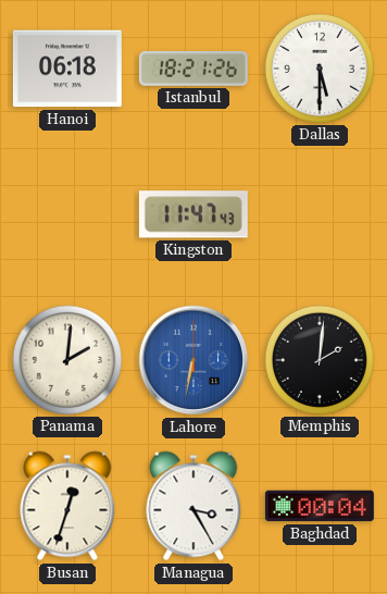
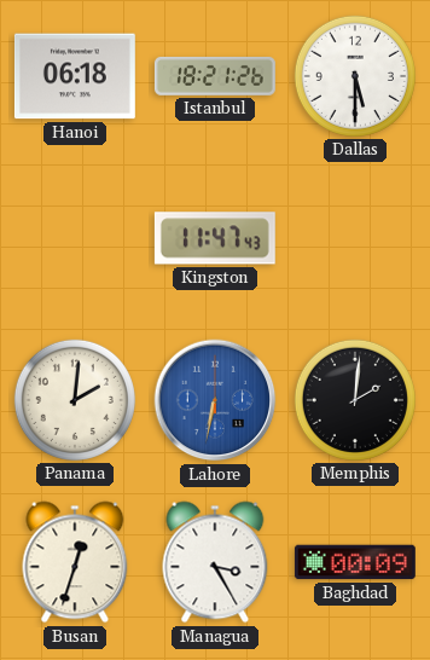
Baghdad: 00:04 -> 00:09 (355, 562)
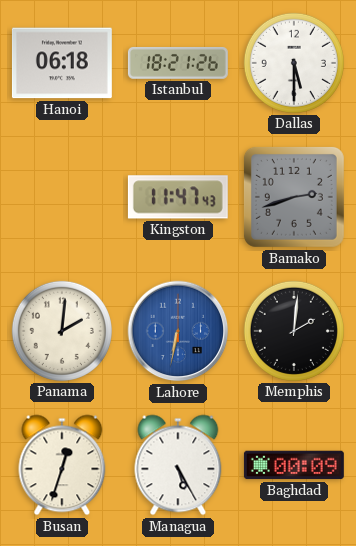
Bamako: none -> 2:42 (294, 197)
Managua: 3:25 -> 5:25 (178, 465)
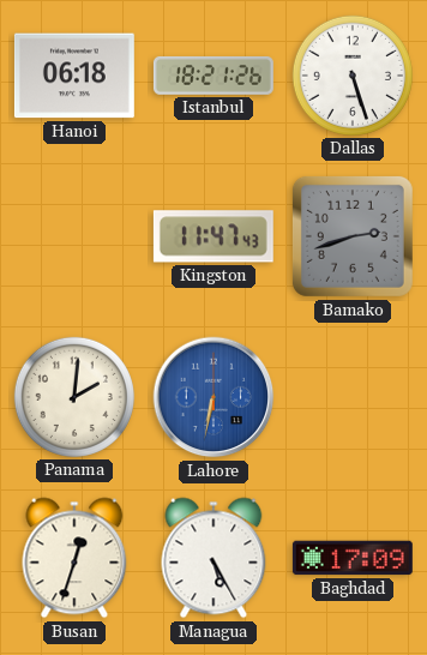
Dallas: 5:30 -> 5:27 (353, 76)
Memphis: 2:01 -> none (294, 331)
Baghdad: 00:09 -> 17:09 (353, 558)
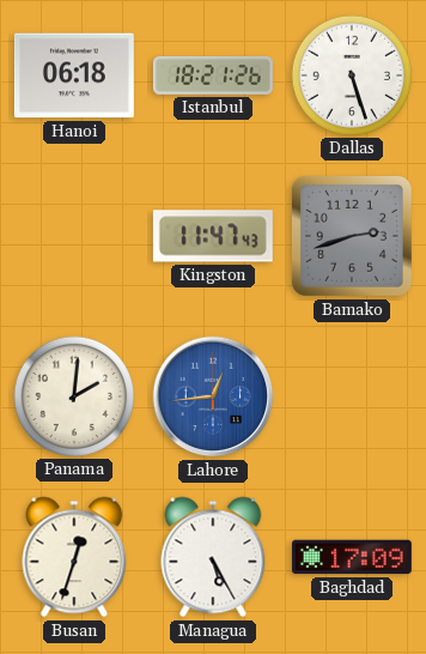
Lahore: 6:32 -> 12:44 (213, 396)
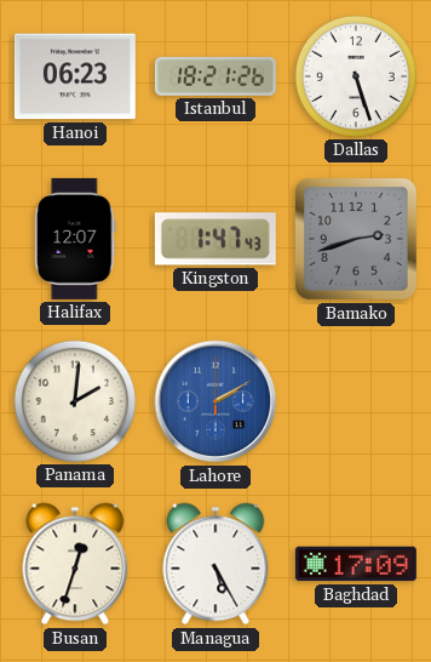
Hanoi: 06:18 -> 06:23 (75, 76)
Halifax: none -> 12:07 (75, 239)
Kingston: 11:47 -> 1:47 (215, 239)
Lahore: 12:44 -> 2:10 (215, 401)
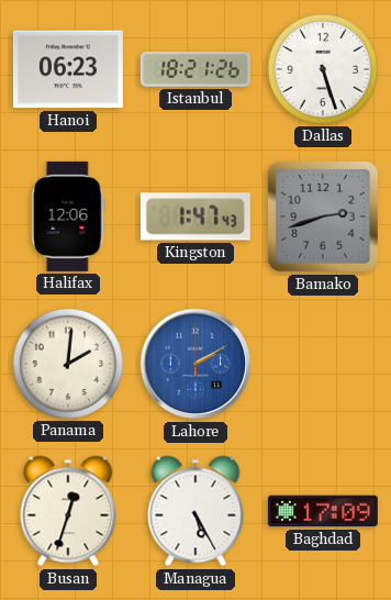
Halifax: 12:07 -> 12:06 (68, 216)
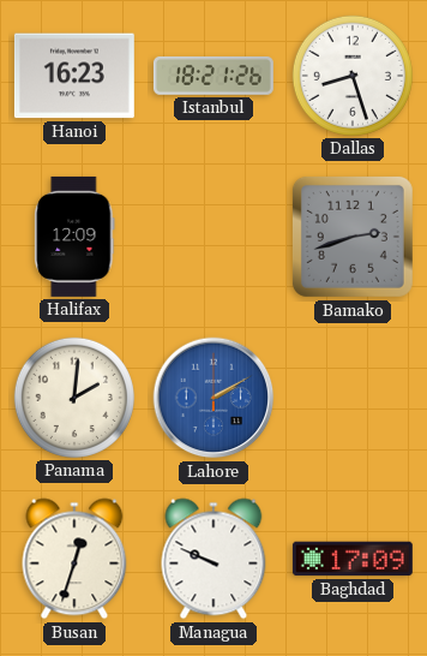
Hanoi: 06:23 -> 16:23 (74, 76)
Dallas: 5:27 -> 8:27 (353, 76)
Halifax: 12:06 -> 12:09 (74, 237)
Kingston: 1:47 -> none (195, 216)
Managua: 5:25 -> 9:49 (213, 559)
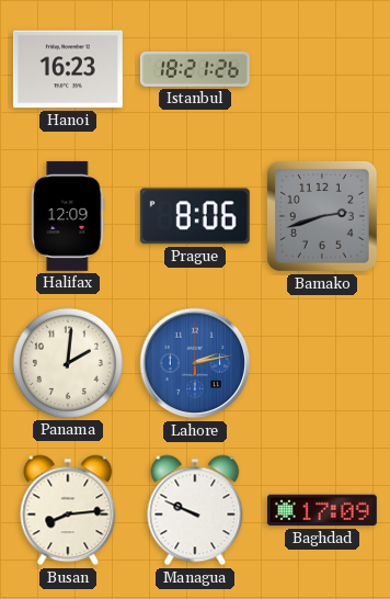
Dallas: 8:27 -> none (353, 76)
Prague: none -> 8:06 (195, 216)
Lahore: 2:10 -> 2:13 (195, 363)
Busan: 12:33 -> 8:14 (68, 510)
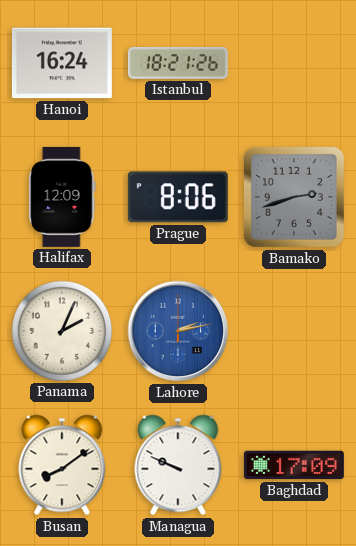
Hanoi: 16:23 -> 16:24 (62, 63)
Panama: 2:01 -> 2:04 (62, 331)
Busan: 8:14 -> 8:09 (62, 465)
